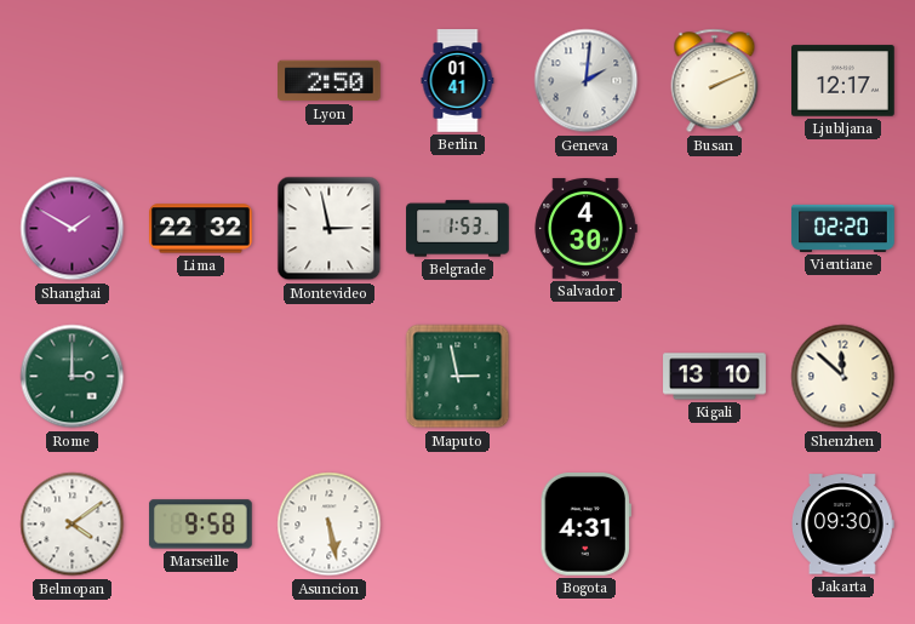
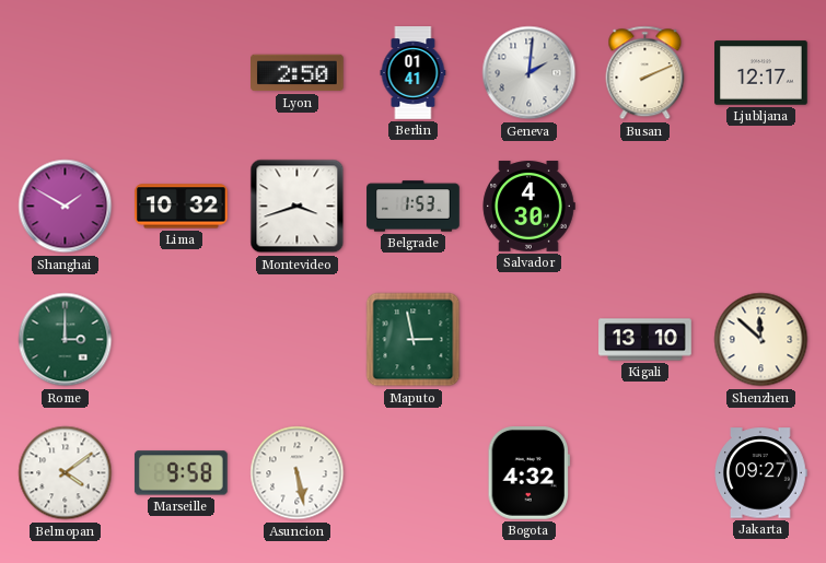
Lima: 22:32 -> 10:32 (182, 207)
Montevideo: 2:58 -> 3:42 (298, 207)
Vientiane: 02:20 -> none (843, 228)
Bogota: 4:31 -> 4:32 (528, 473)
Jakarta: 09:30 -> 09:27 (761, 473)
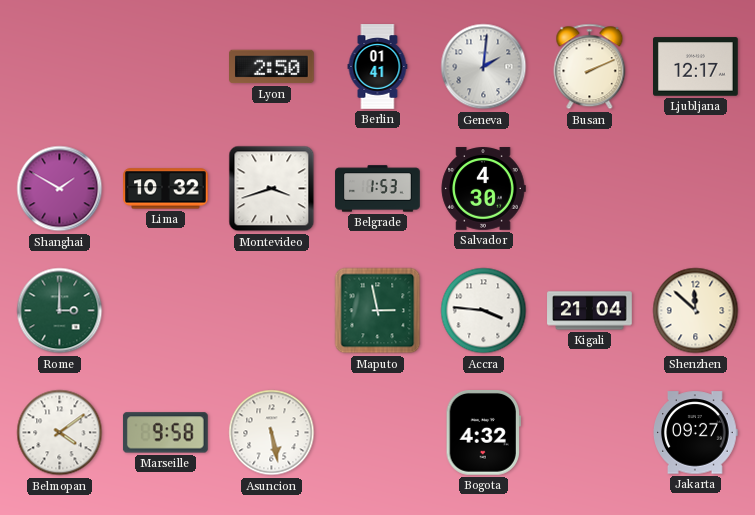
Accra: none -> 3:46 (484, 311)
Kigali: 13:10 -> 21:04 (590, 311)
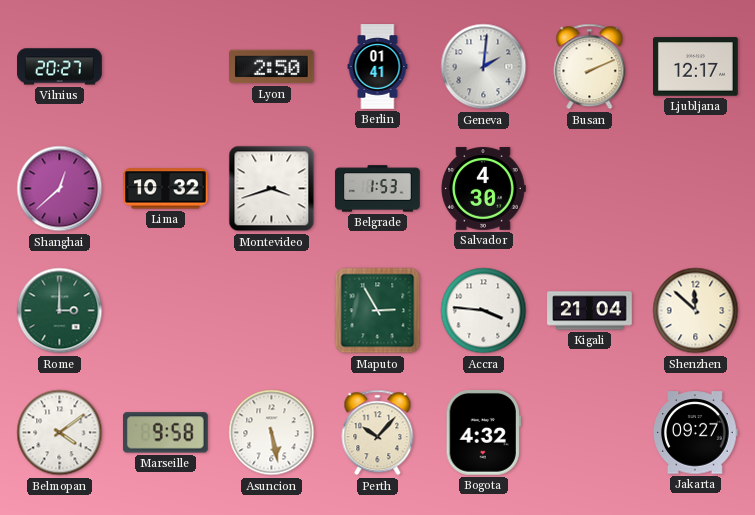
Vilnius: none -> 20:27 (60, 67)
Shanghai: 1:50 -> 12:38 (60, 189)
Maputo: 2:58 -> 2:55 (378, 311)
Perth: none -> 10:07 (378, 433)
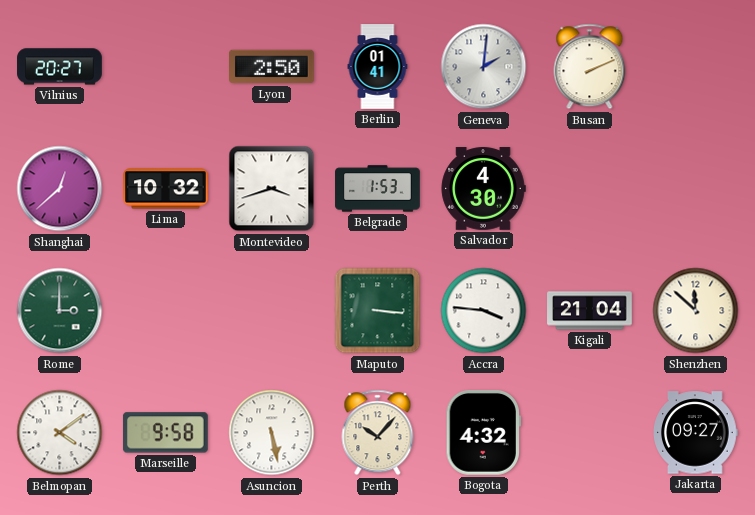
Ljubljana: 12:17 -> none (696, 67)
Maputo: 2:55 -> 3:16 (378, 311)
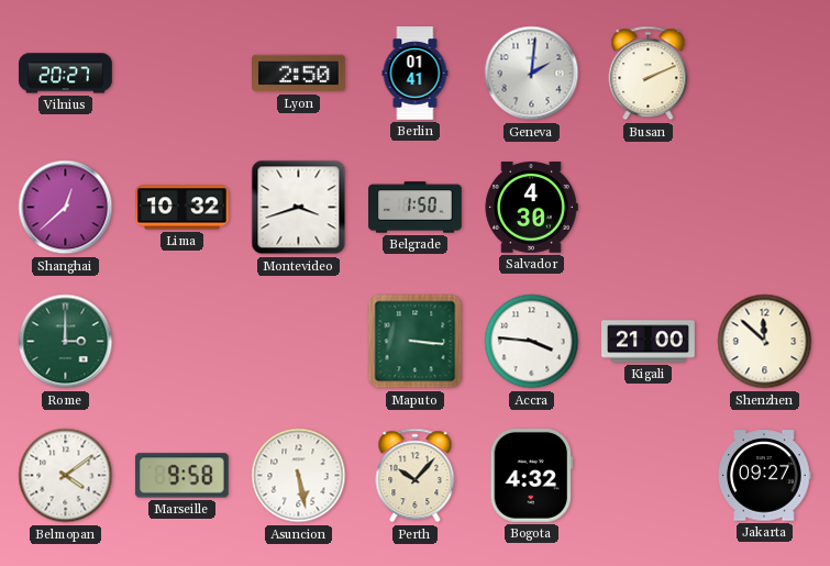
Belgrade: 1:53 -> 1:50 (416, 208)
Kigali: 21:04 -> 21:00 (649, 342)
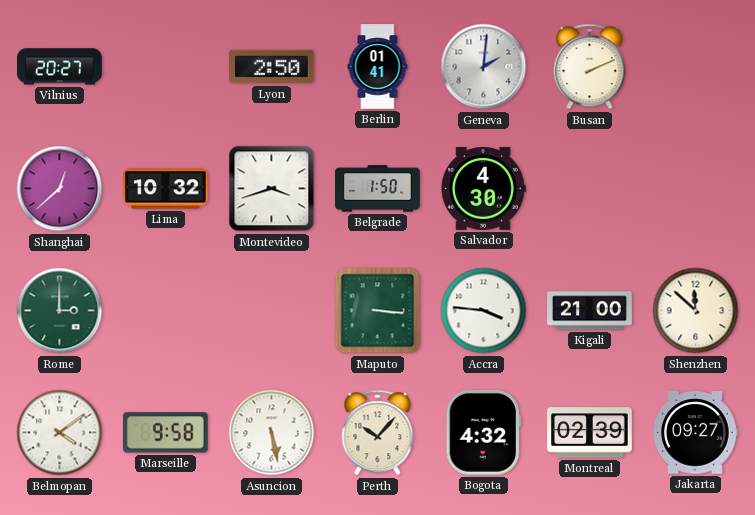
Montreal: none -> 02:39 (590, 433)
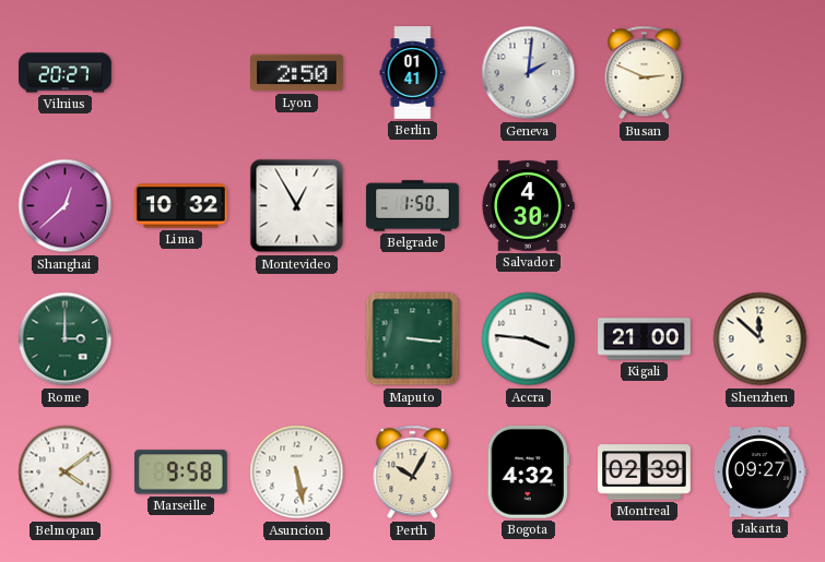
Busan: 2:11 -> 2:49 (645, 73)
Montevideo: 3:42 -> 12:55 (297, 206)
Perth: 10:07 -> 10:05 (413, 473)
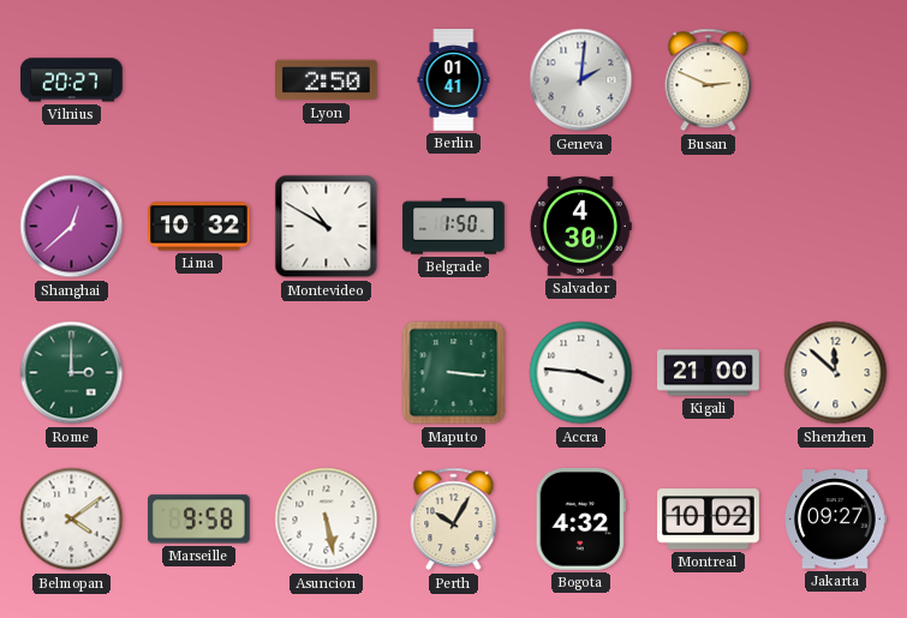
Montevideo: 12:55 -> 10:50 (327, 227)
Montreal: 02:39 -> 10:02 (709, 520)
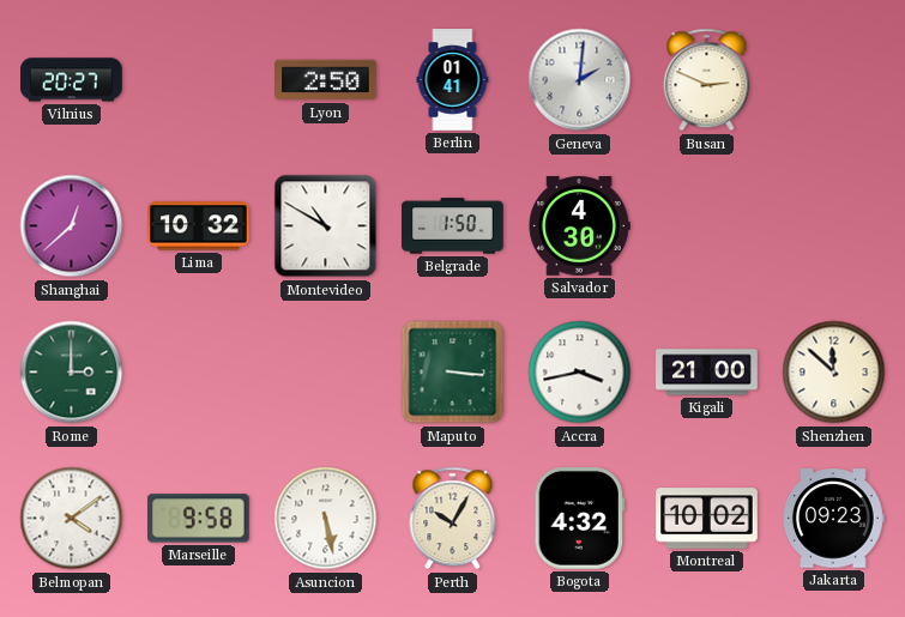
Accra: 3:46 -> 3:43 (580, 373)
Jakarta: 09:27 -> 09:23 (834, 519)
